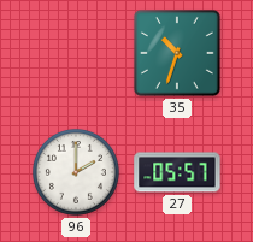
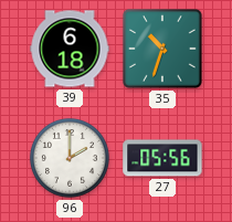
39: none -> 6:18 (70, 49)
27: 05:57 -> 05:56 (162, 158)
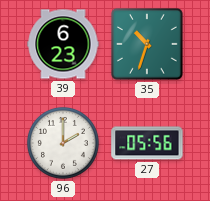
39: 6:18 -> 6:23 (63, 44)
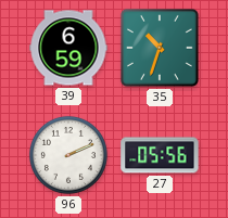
39: 6:23 -> 6:59 (68, 48)
96: 2:00 -> 2:11 (68, 155)
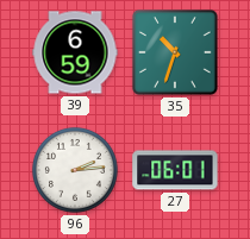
96: 2:11 -> 2:14 (75, 170)
27: 05:56 -> 06:01 (175, 170)
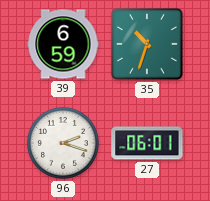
96: 2:14 -> 2:18 (63, 143)
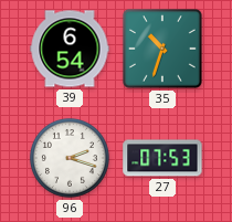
39: 6:59 -> 6:54 (70, 49)
27: 06:01 -> 07:53 (162, 158)
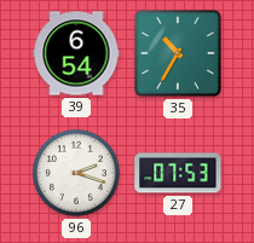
35: 10:33 -> 10:35 (178, 53)
